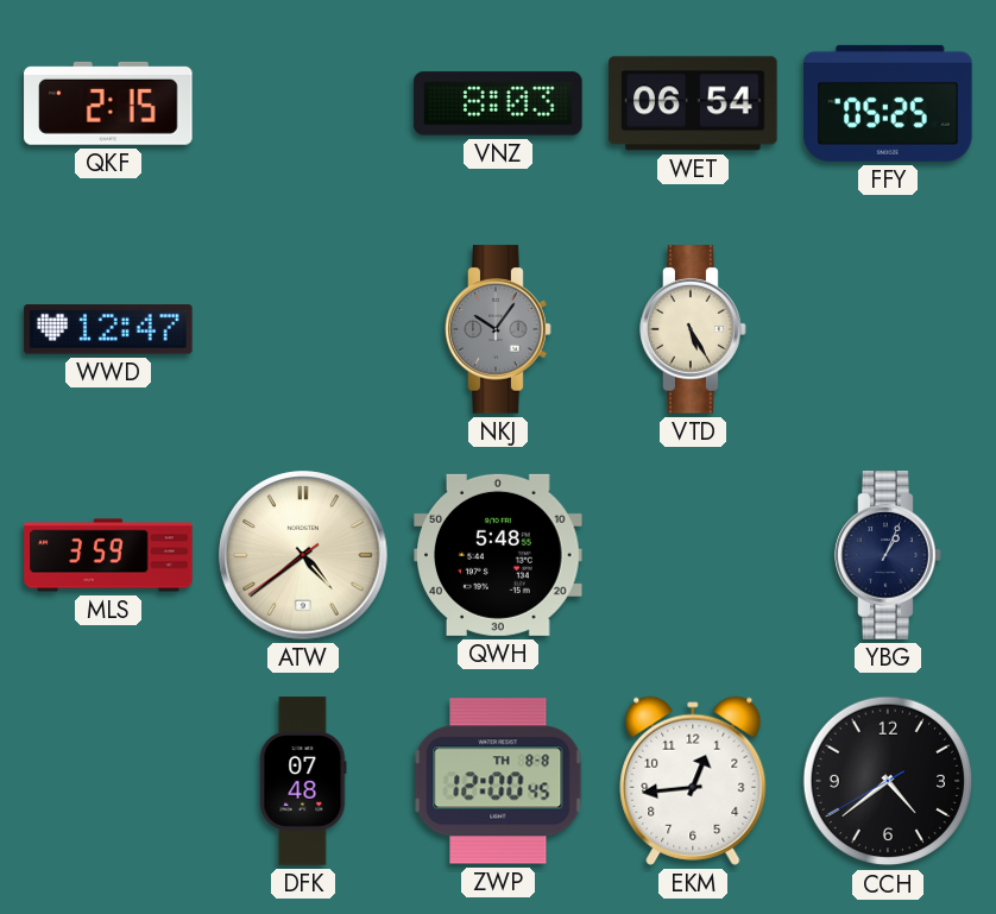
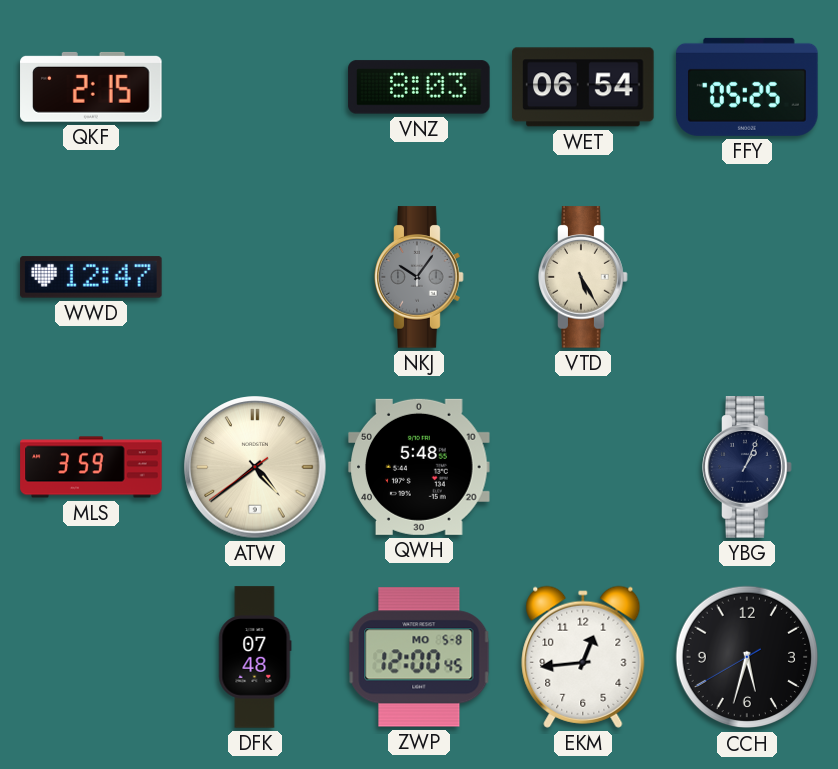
ZWP date: TH 8-8 -> MO 5-8 (419, 657)
CCH: 4:38 -> 5:32 (747, 657)
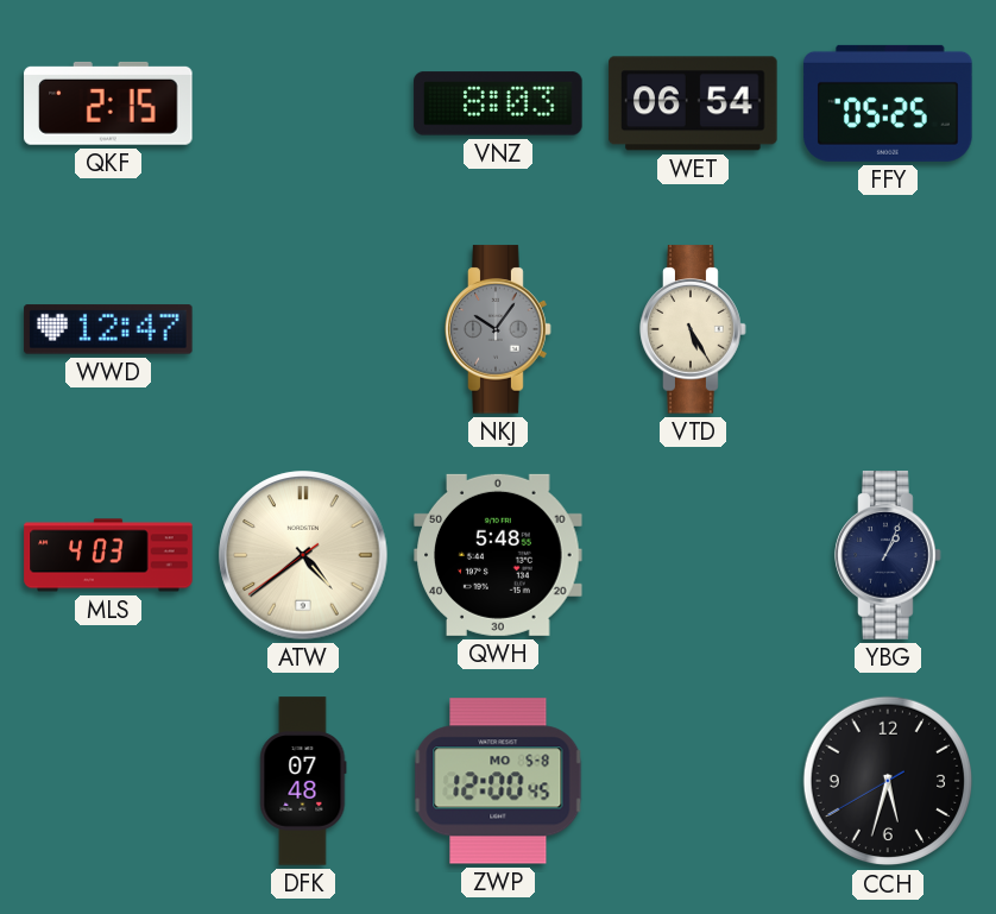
MLS: 3:59 -> 4:03 (108, 555)
EKM: 12:44 -> none (583, 657)
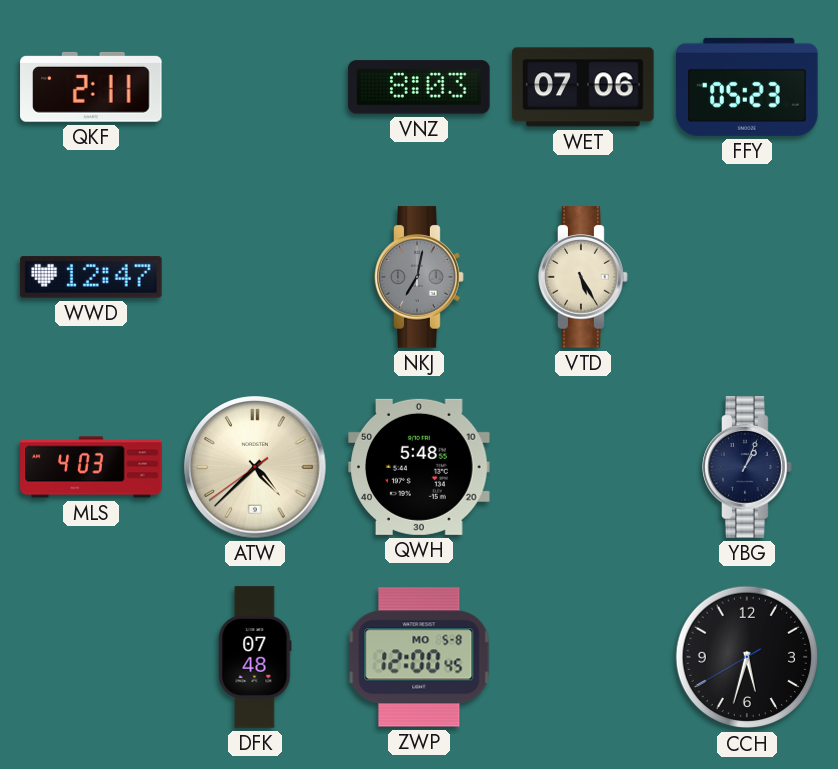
QKF: 2:15 -> 2:11 (91, 87)
WET: 06:54 -> 07:06 (583, 87)
FFY: 05:25 -> 05:23 (747, 87)
NKJ: 10:06 -> 7:02 (419, 277)
ATW: 4:38 -> 4:37 (255, 467)
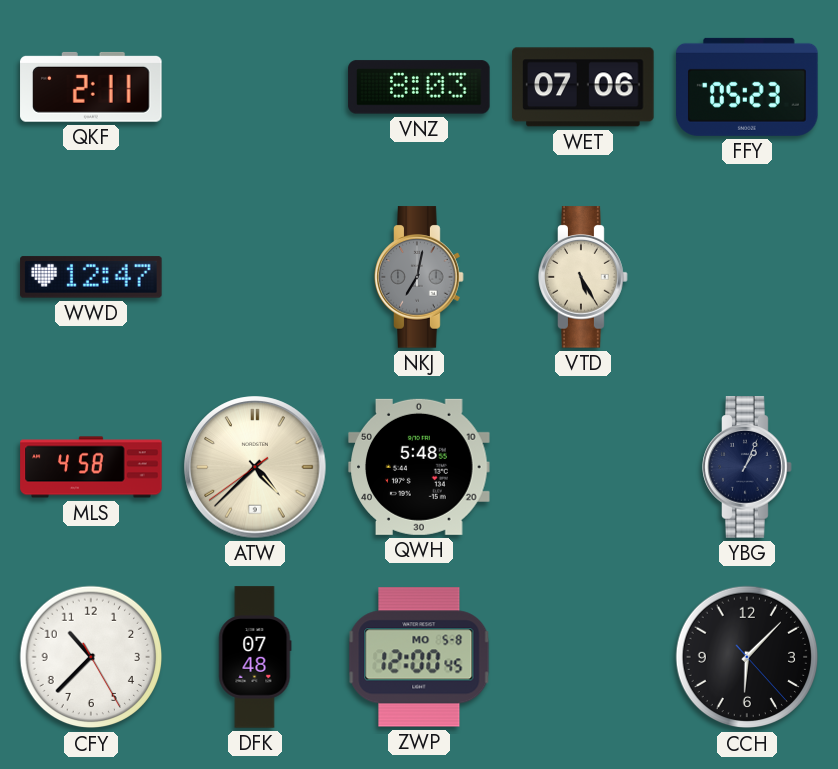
MLS: 4:03 -> 4:58 (91, 467)
CFY: none -> 10:37 (91, 657)
CCH: 5:32 -> 6:07 (747, 657)
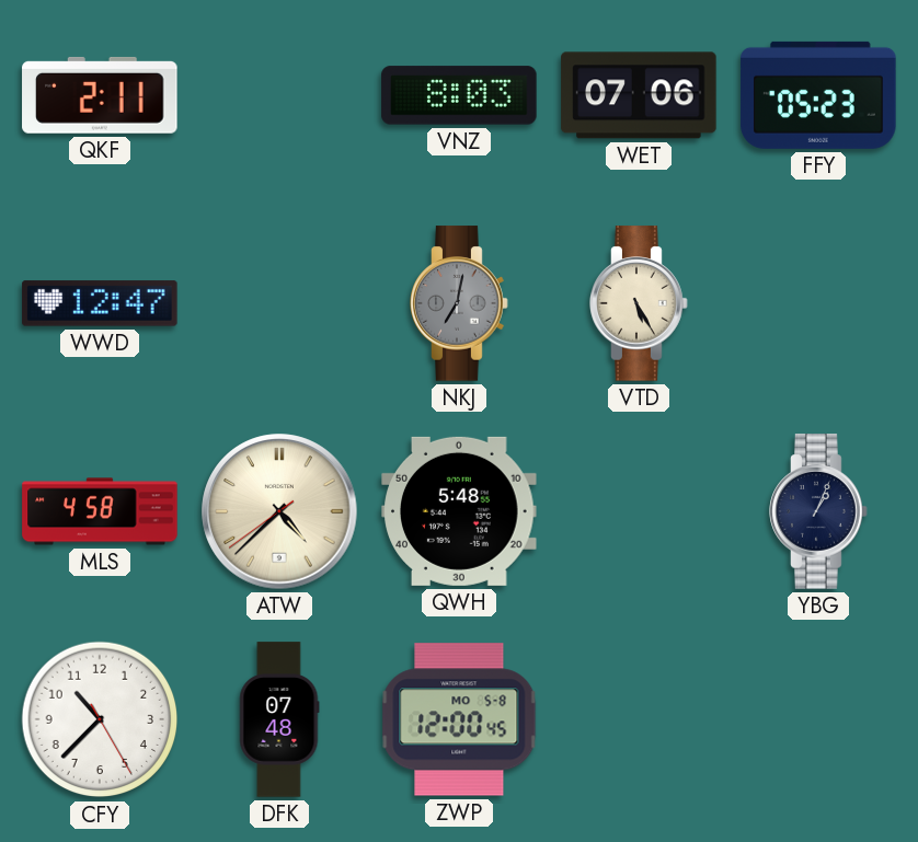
CCH: 6:07 -> none (747, 657)
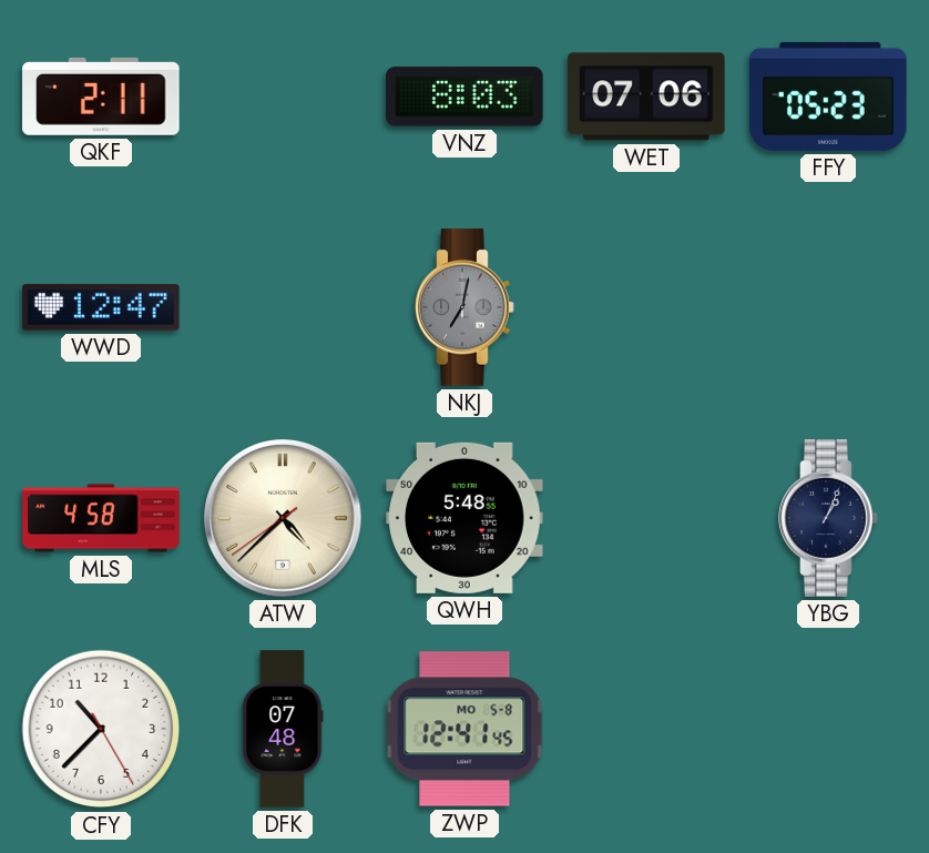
VTD: 5:25 -> none (639, 303)
ZWP: 12:00 -> 12:41 (465, 729)
